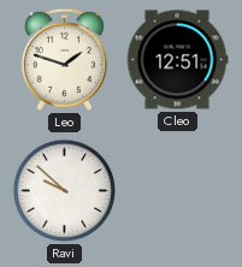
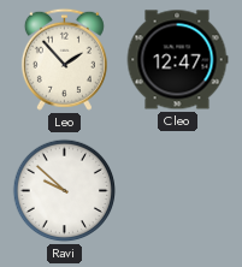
Leo: 1:48 -> 1:53 (64, 59)
Cleo: 12:51 -> 12:47 (177, 60)
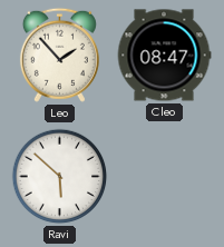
Cleo: 12:47 -> 08:47 (164, 56)
Ravi: 9:52 -> 5:52 (60, 177)
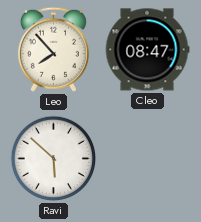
Leo: 1:53 -> 7:53 (53, 49)
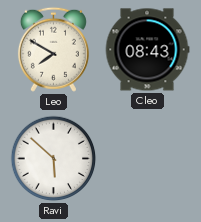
Leo: 7:53 -> 7:50 (53, 49)
Cleo: 08:47 -> 08:43 (147, 50)
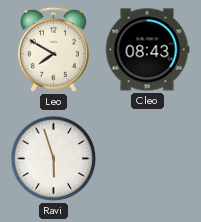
Ravi: 5:52 -> 5:57 (54, 159)
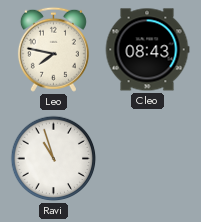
Leo: 7:50 -> 7:47 (53, 49)
Ravi: 5:57 -> 10:57 (54, 159)
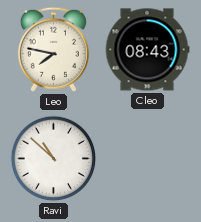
Ravi: 10:57 -> 10:52 (54, 159)
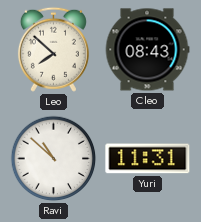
Leo: 7:47 -> 7:52 (53, 49)
Yuri: none -> 11:31 (148, 159)
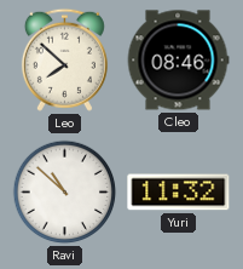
Cleo: 08:43 -> 08:46 (178, 61)
Yuri: 11:31 -> 11:32 (179, 193)
